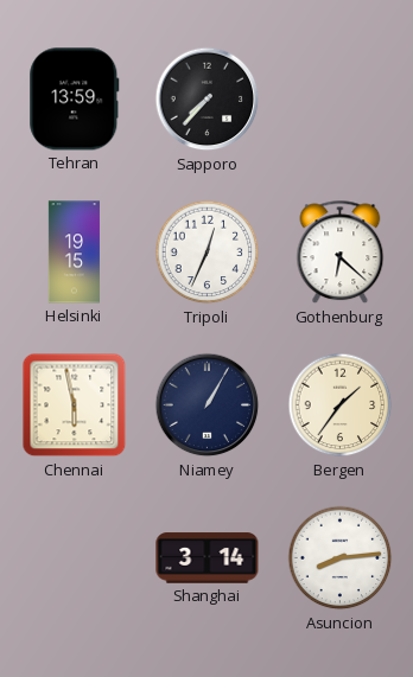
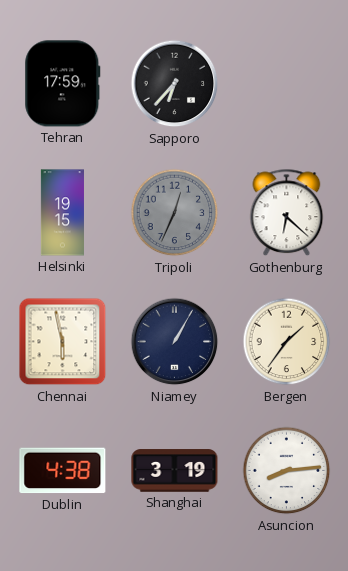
Tehran: 13:59 -> 17:59 (63, 84)
Sapporo: 7:37 -> 6:37 (175, 84)
Tripoli dial: white -> grey (175, 213)
Dublin: none -> 4:38 (63, 471)
Shanghai: 3:14 -> 3:19 (175, 471)
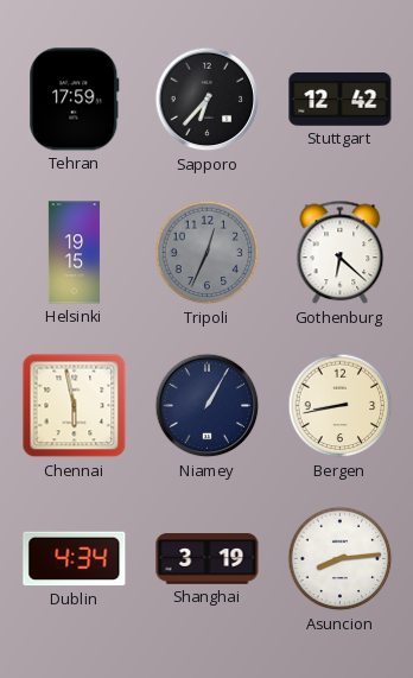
Stuttgart: none -> 12:42 (341, 100)
Bergen: 1:36 -> 8:43 (341, 406)
Dublin: 4:38 -> 4:34 (75, 559)
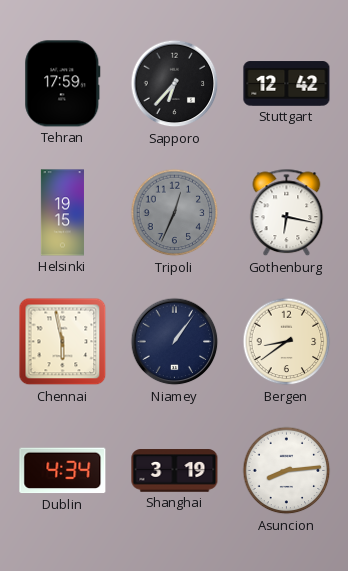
Gothenburg: 6:22 -> 6:17 (287, 213)
Niamey: 1:05 -> 1:06 (175, 342)
Bergen: 8:43 -> 8:39 (287, 342)
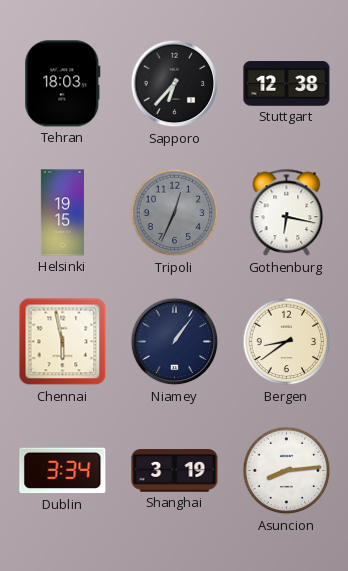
Tehran: 17:59 -> 18:03 (63, 84)
Stuttgart: 12:42 -> 12:38 (287, 84)
Dublin: 4:34 -> 3:34 (63, 471)
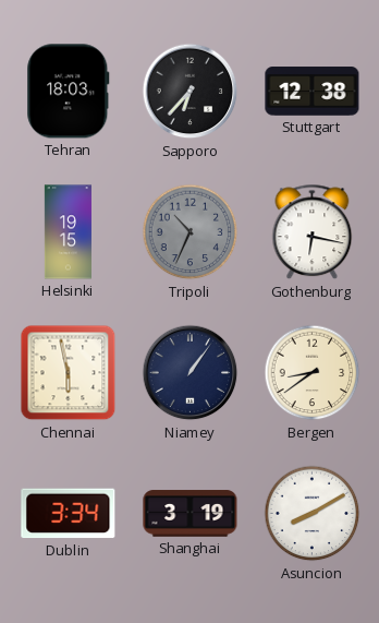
Tripoli: 12:34 -> 10:34 (191, 232)
Asuncion: 8:14 -> 8:10 (313, 514)
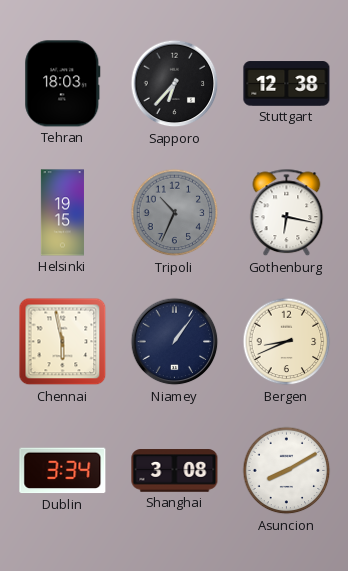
Bergen: 8:39 -> 8:41 (287, 342)
Shanghai: 3:19 -> 3:08 (175, 471)
